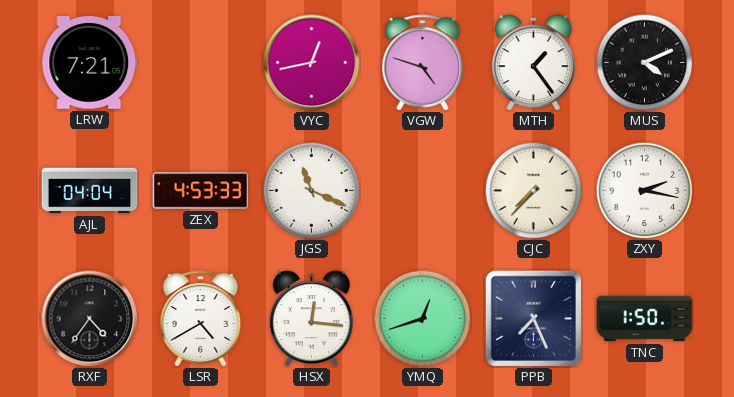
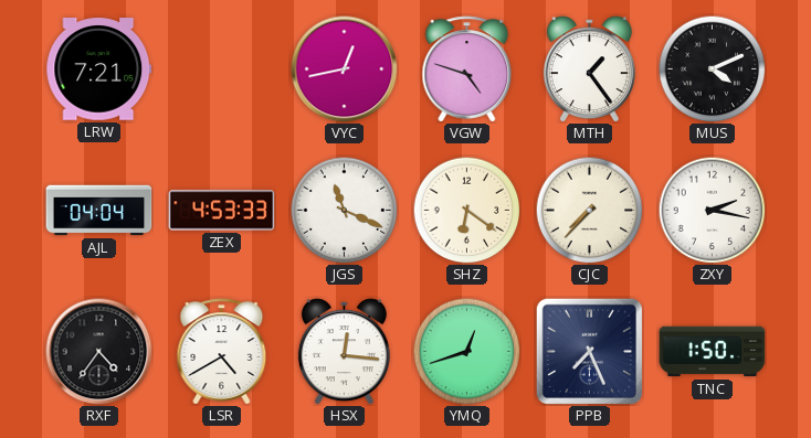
SHZ: none -> 6:21 (466, 210)
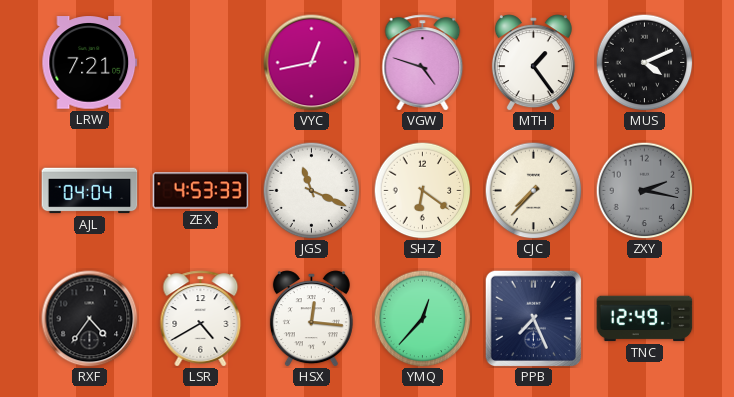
ZXY dial: white -> grey (644, 190)
YMQ: 12:42 -> 12:37 (422, 318)
TNC: 1:50 -> 12:49 (645, 319)
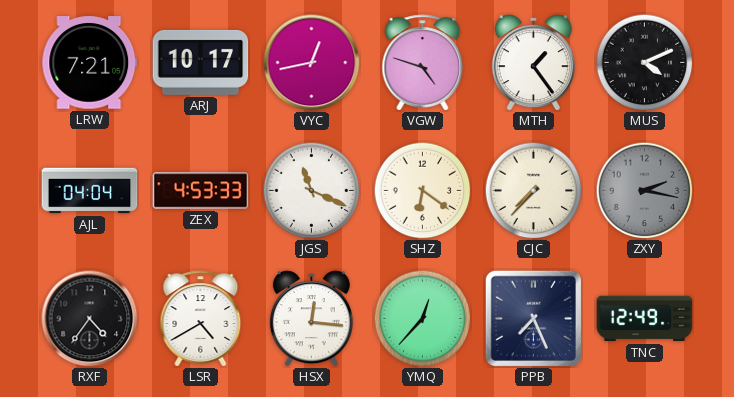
ARJ: none -> 10:17 (201, 62)
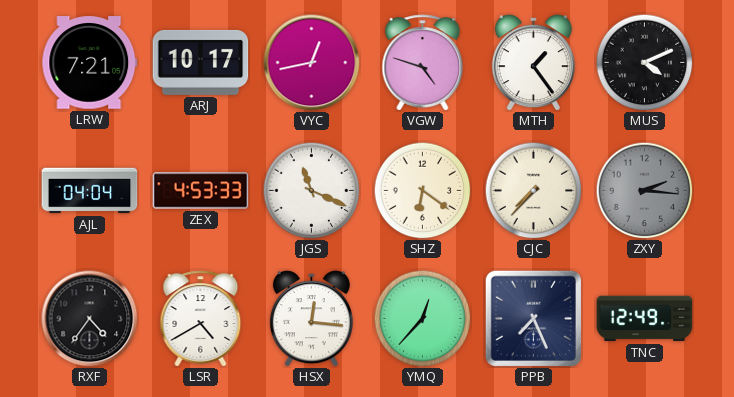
ZXY: 2:17 -> 2:16 (644, 190)
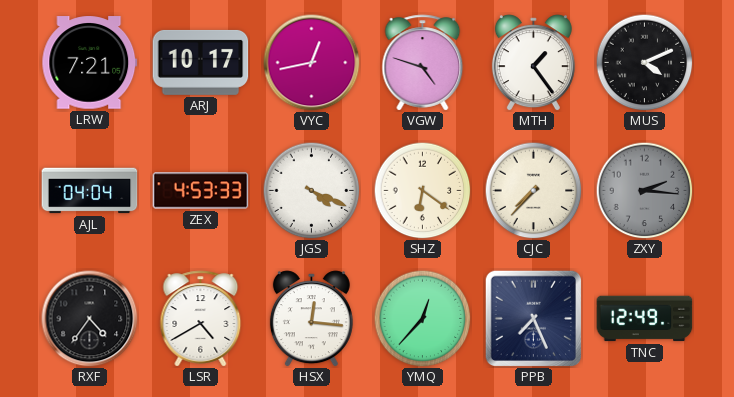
JGS: 11:19 -> 4:19 (311, 190)
